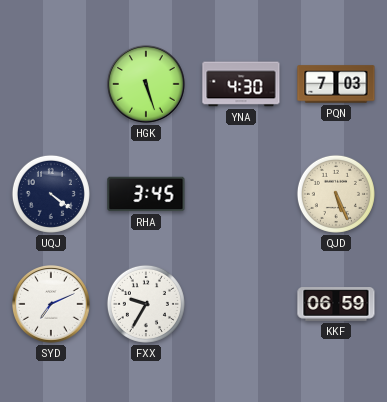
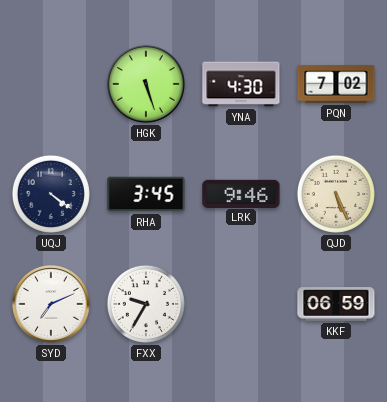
PQN: 7:03 -> 7:02 (336, 84)
LRK: none -> 9:46 (241, 193)
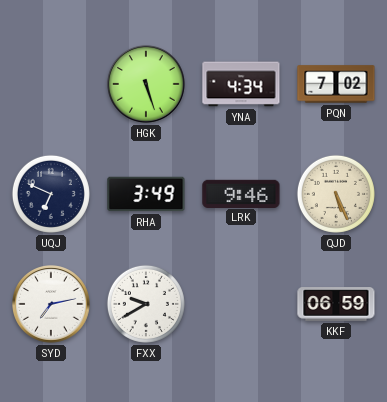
YNA: 4:30 -> 4:34 (241, 84)
UQJ: 4:21 -> 6:49 (51, 194)
RHA: 3:45 -> 3:49 (146, 194)
SYD: 7:11 -> 7:13 (52, 305)
FXX: 9:35 -> 9:40 (146, 304)
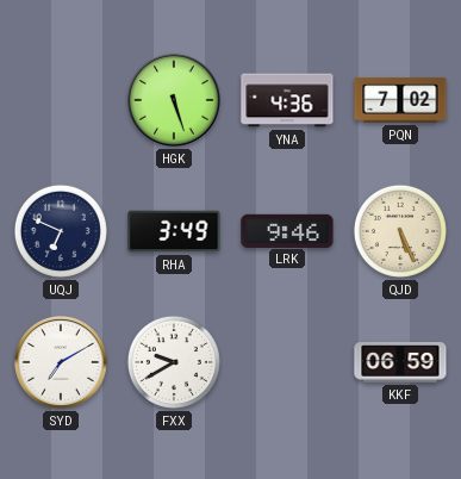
YNA: 4:34 -> 4:36 (287, 100)
SYD: 7:13 -> 7:10 (62, 363)
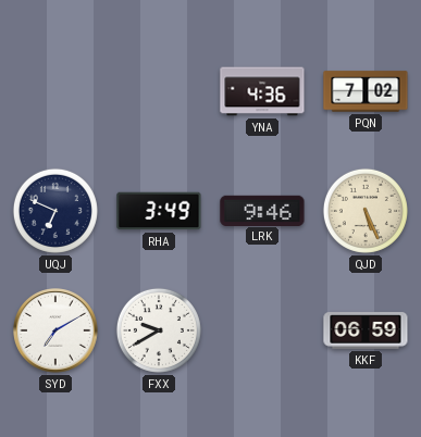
HGK: 5:27 -> none (175, 101)
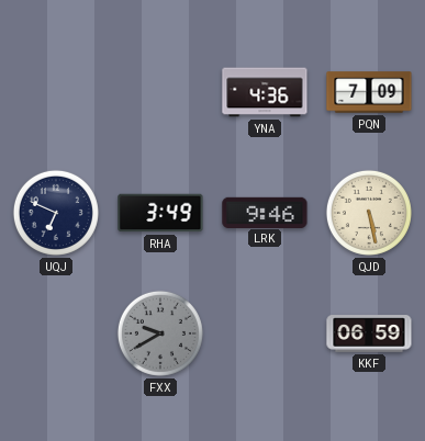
PQN: 7:02 -> 7:09 (369, 92)
QJD: 5:26 -> 5:28 (369, 213)
SYD: 7:10 -> none (57, 332)
FXX dial: white -> grey (160, 333)
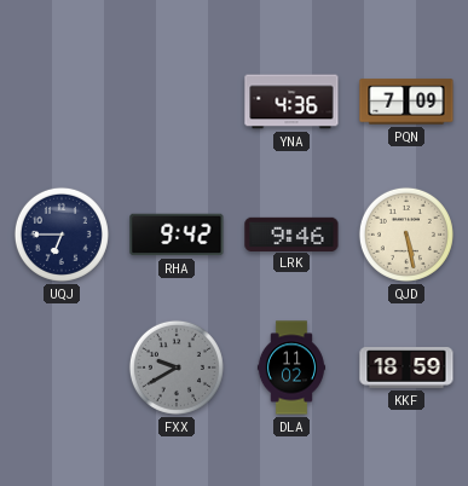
UQJ: 6:49 -> 6:45 (62, 235)
RHA: 3:49 -> 9:42 (177, 235)
DLA: none -> 11:02 (291, 368)
KKF: 06:59 -> 18:59 (406, 368)
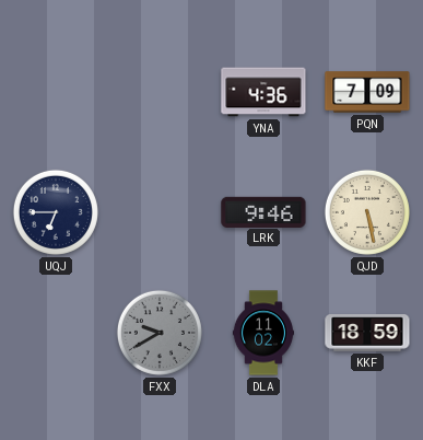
RHA: 9:42 -> none (177, 235)
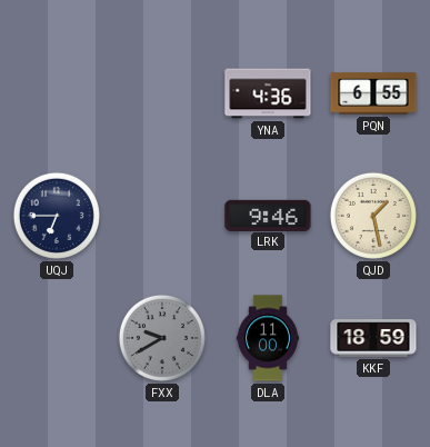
PQN: 7:09 -> 6:55 (373, 93)
QJD: 5:28 -> 1:28 (373, 216)
DLA: 11:02 -> 11:00 (268, 338)
